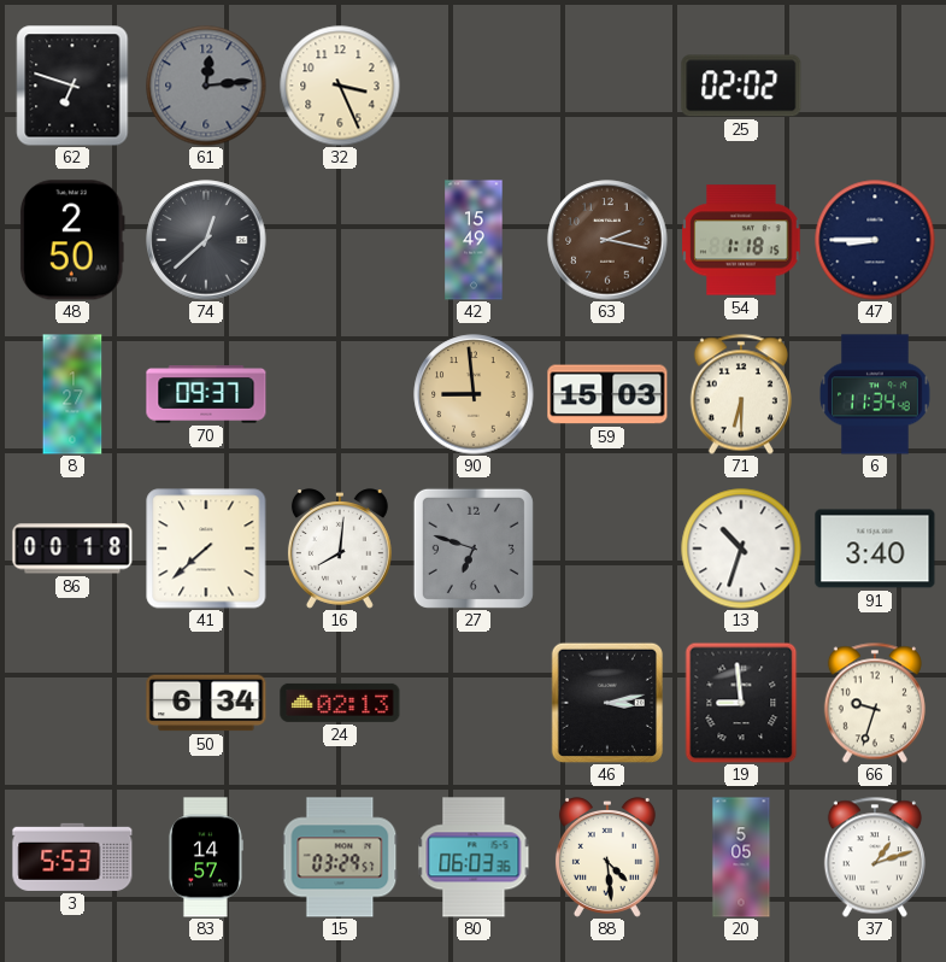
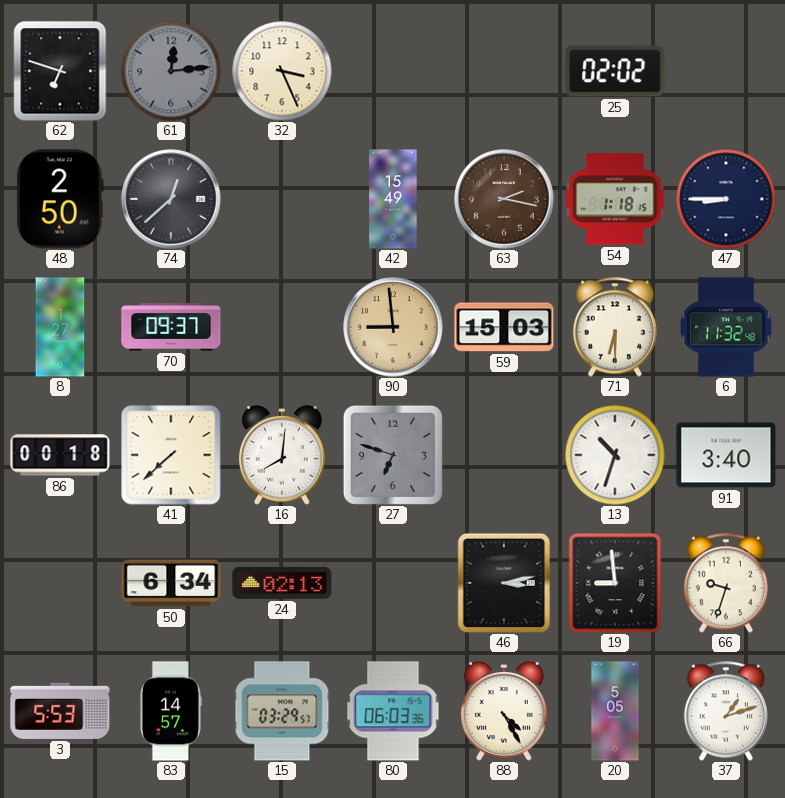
6: 11:34 -> 11:32 (727, 327)
88: 4:29 -> 4:25 (504, 711)
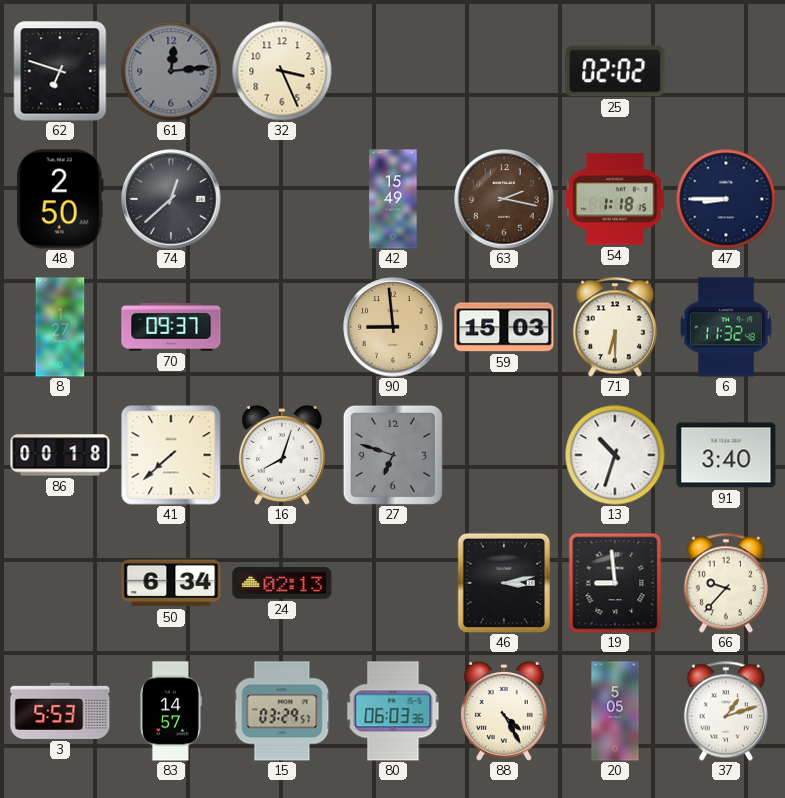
16: 8:01 -> 8:03 (282, 455)
66: 9:33 -> 9:37 (726, 583)
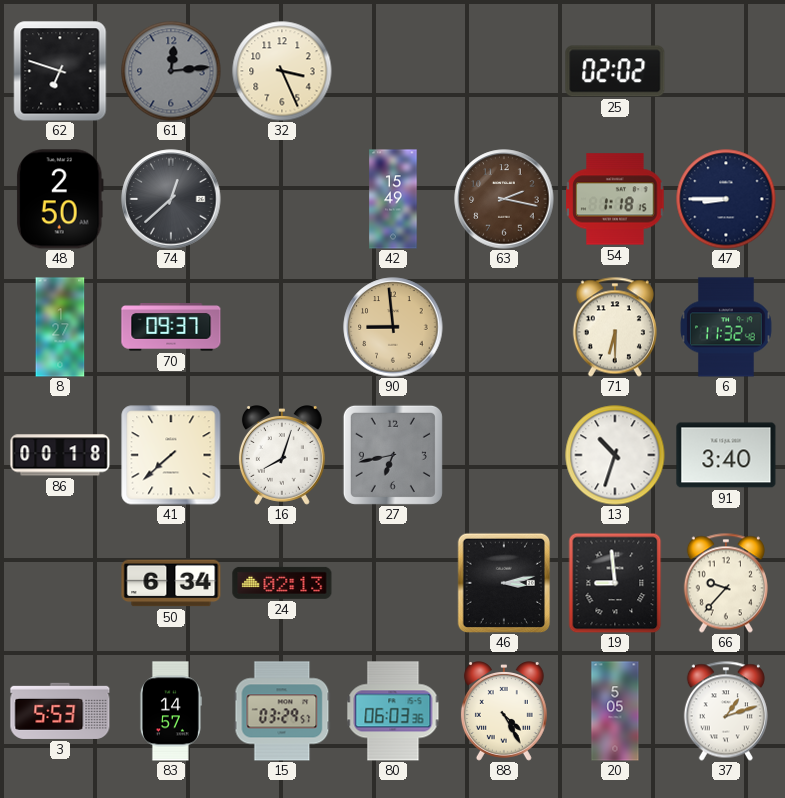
59: 15:03 -> none (504, 327)
27: 6:48 -> 6:43 (393, 455)
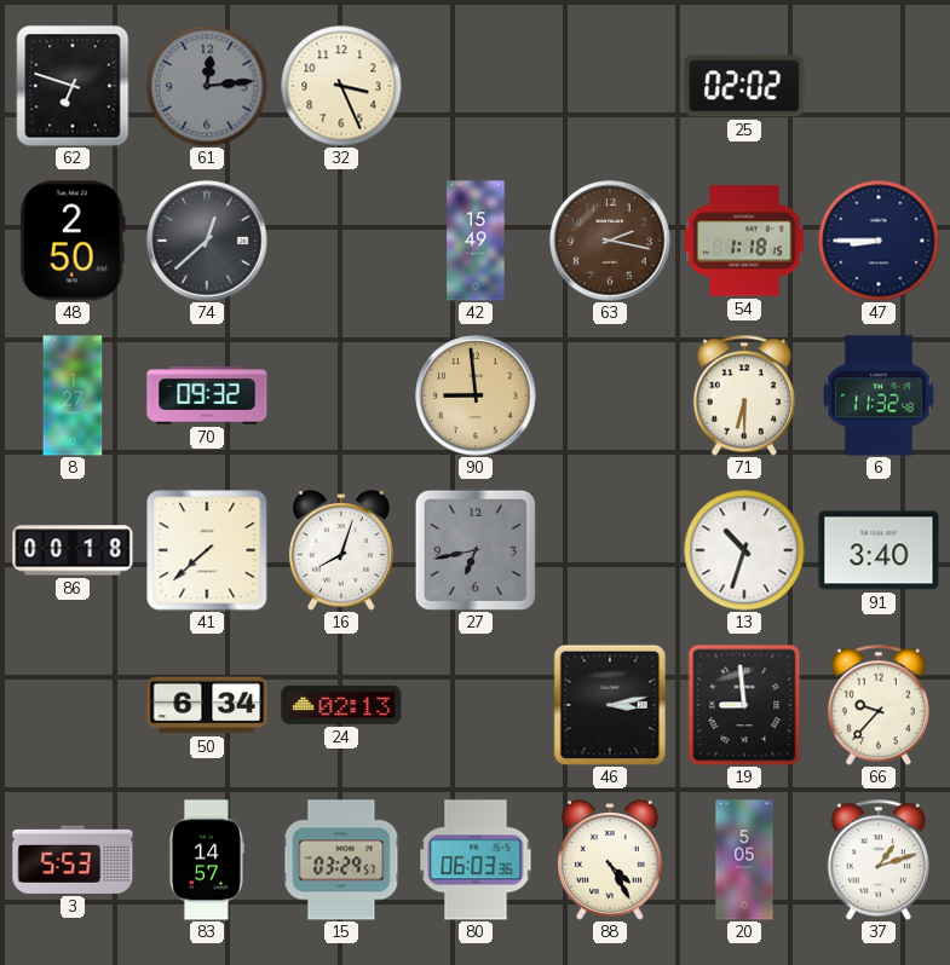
70: 09:37 -> 09:32 (207, 395)
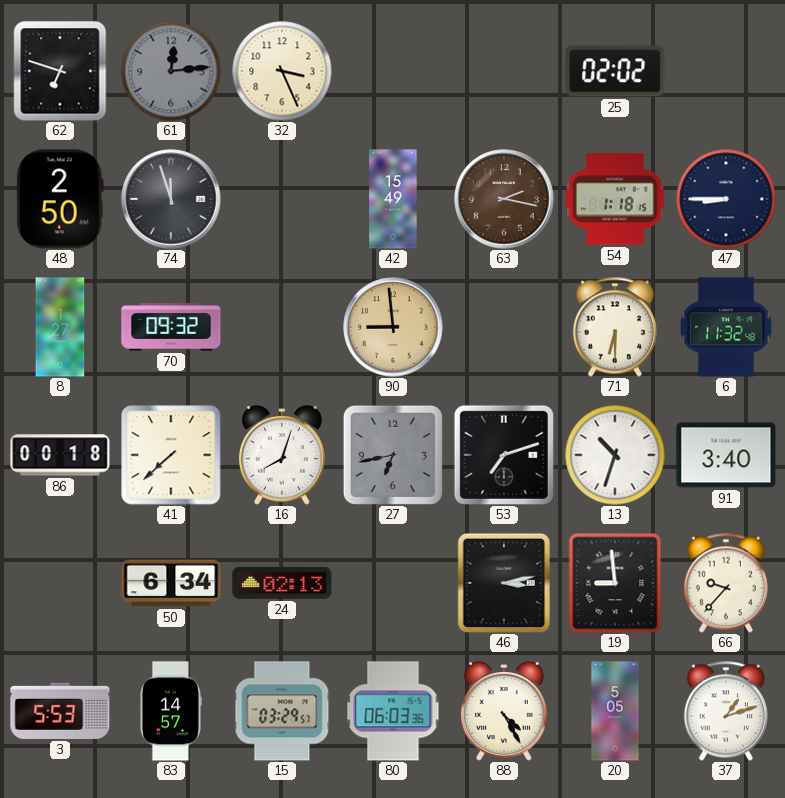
74: 12:38 -> 11:57 (171, 199)
53: none -> 7:12 (504, 455)
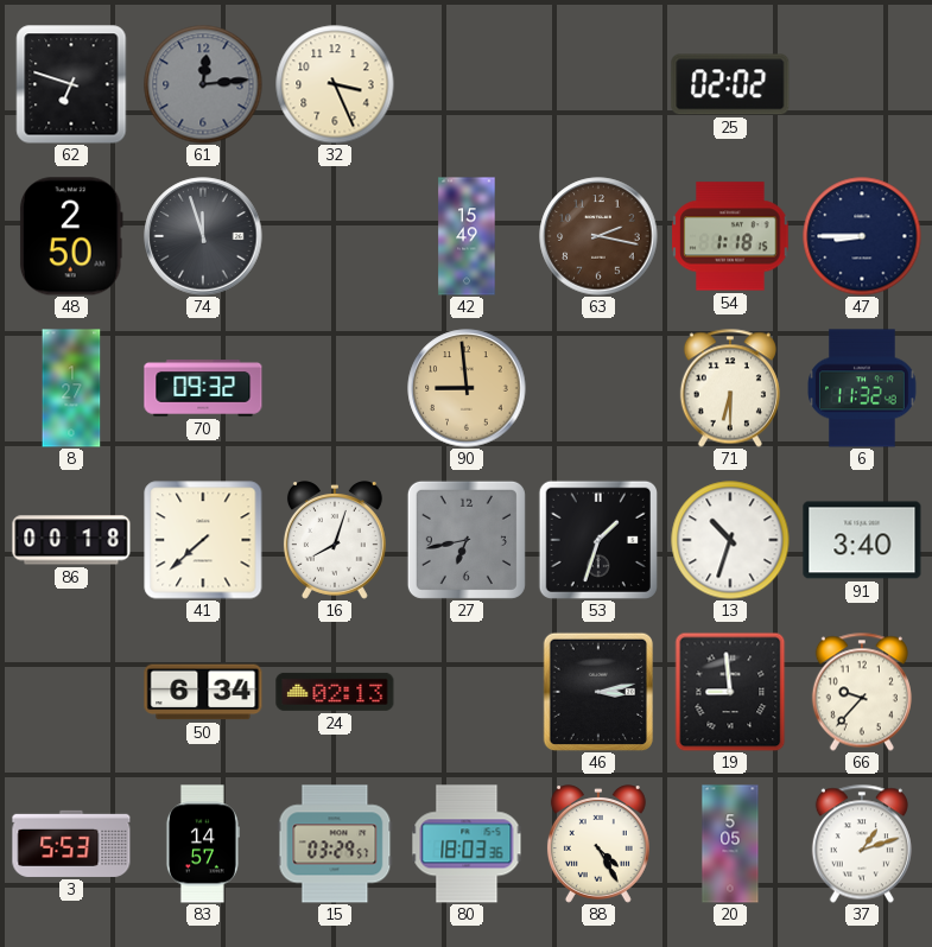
53: 7:12 -> 1:33 (598, 540)
80: 06:03 -> 18:03 (467, 844)
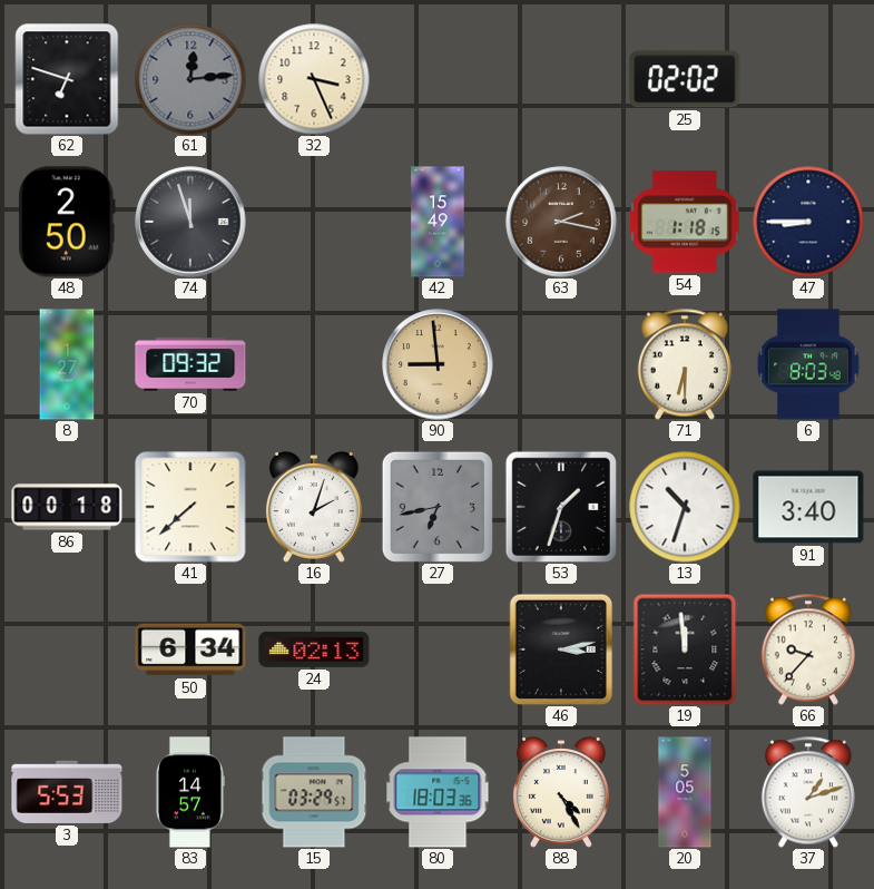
6: 11:32 -> 8:03 (809, 364)
16: 8:03 -> 2:03 (314, 507)
19: 8:59 -> 11:59 (685, 649)
